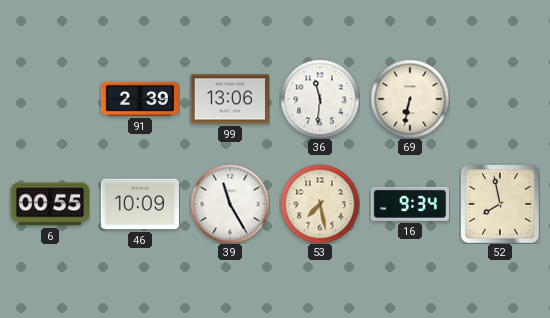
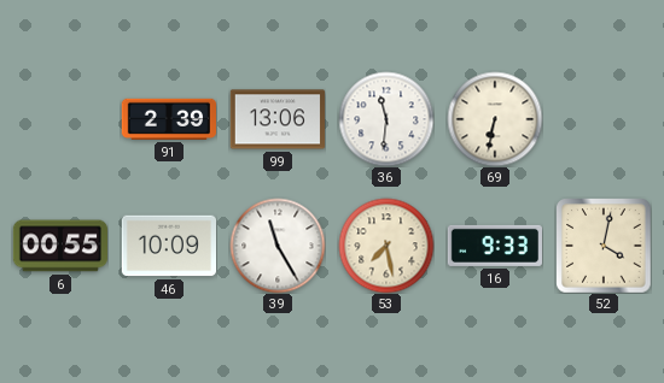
16: 9:34 -> 9:33 (494, 246)
52: 7:58 -> 4:02 (604, 246)
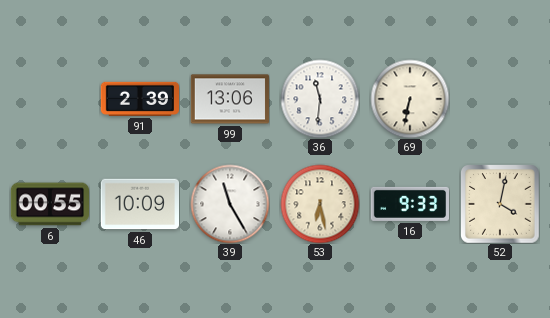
53: 7:28 -> 6:28 (320, 204)
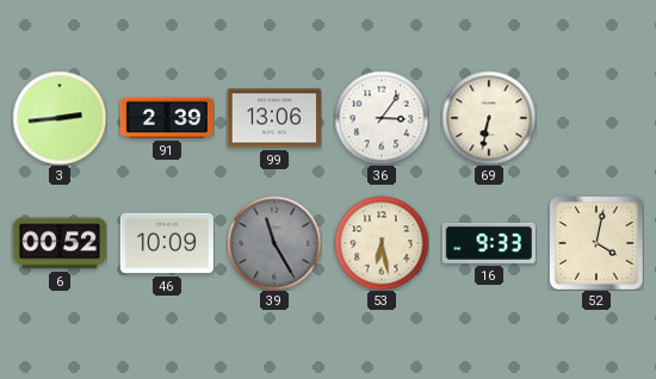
3: none -> 2:44 (60, 118)
36: 11:31 -> 3:06 (382, 118)
6: 00:55 -> 00:52 (58, 243)
39 dial: white -> grey (274, 243)
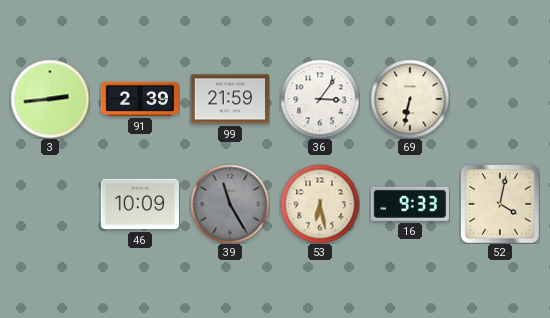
99: 13:06 -> 21:59 (229, 99)
6: 00:52 -> none (58, 243)
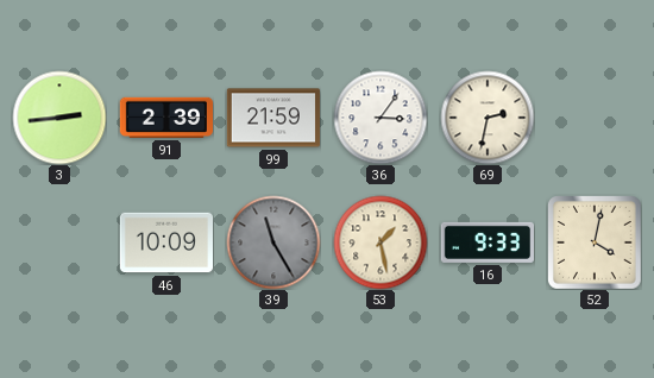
69: 6:32 -> 2:32 (488, 118)
53: 6:28 -> 1:28 (381, 242)
